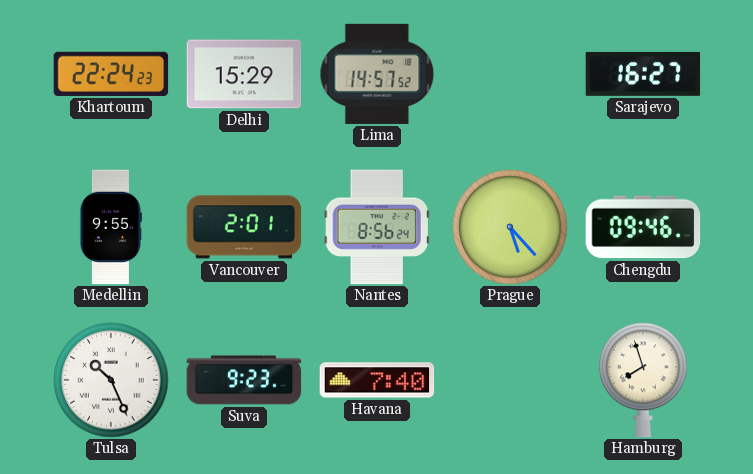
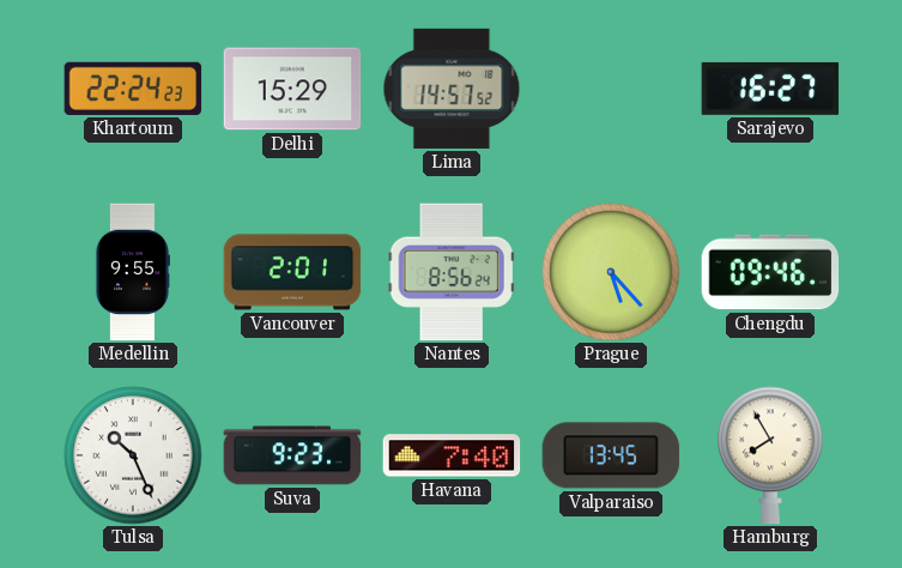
Valparaiso: none -> 13:45 (611, 455)
Hamburg: 7:57 -> 7:55 (770, 455)
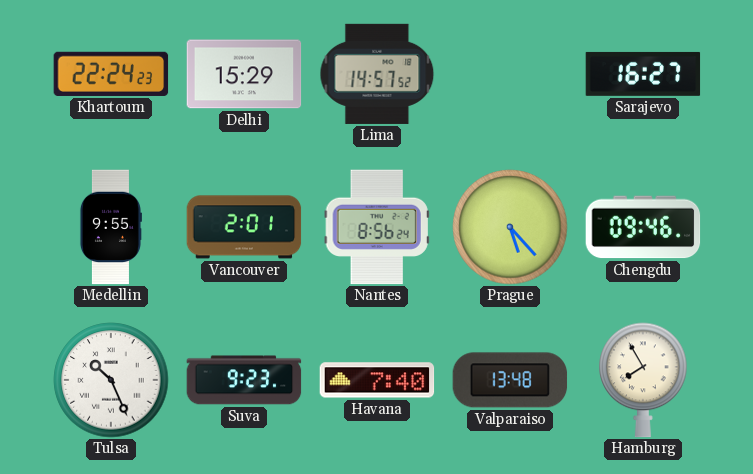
Valparaiso: 13:45 -> 13:48 (510, 380)
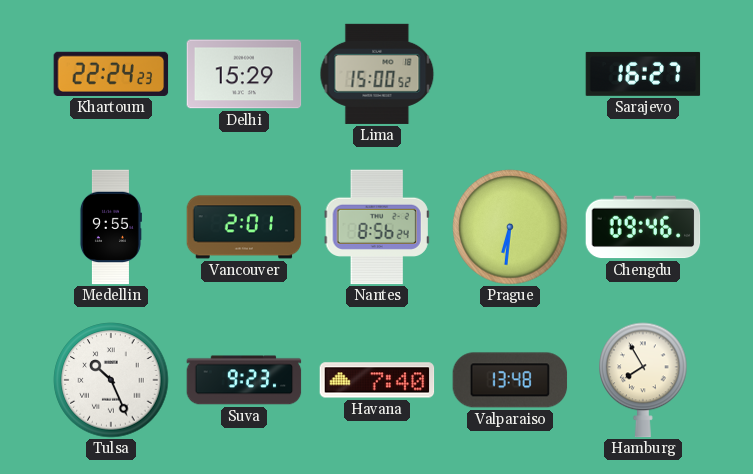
Lima: 14:57 -> 15:00 (377, 74)
Prague: 5:23 -> 6:31 (510, 227)
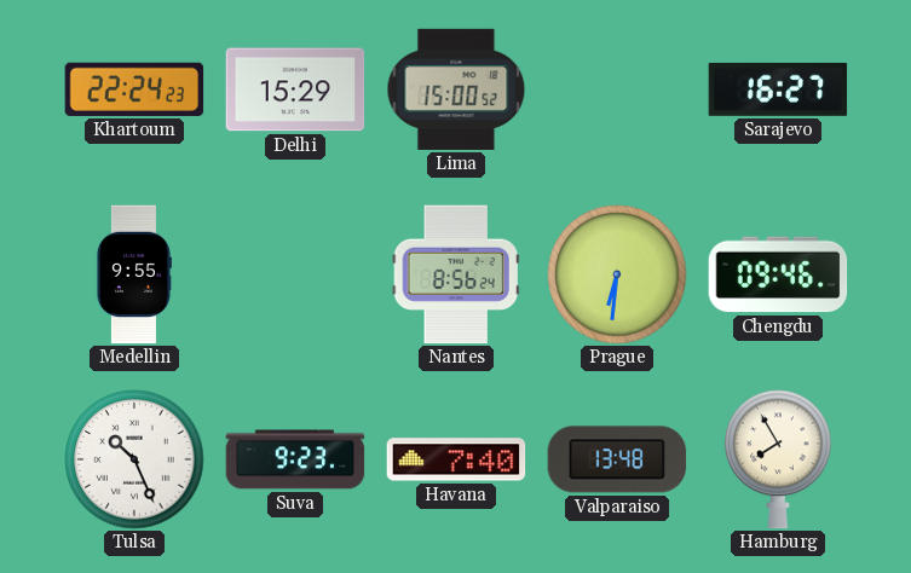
Vancouver: 2:01 -> none (244, 227)
